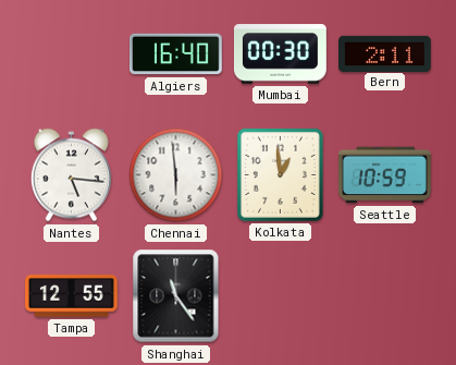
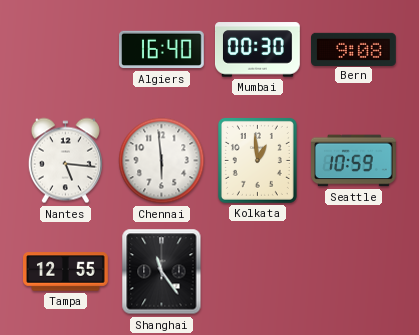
Bern: 2:11 -> 9:08 (354, 49)
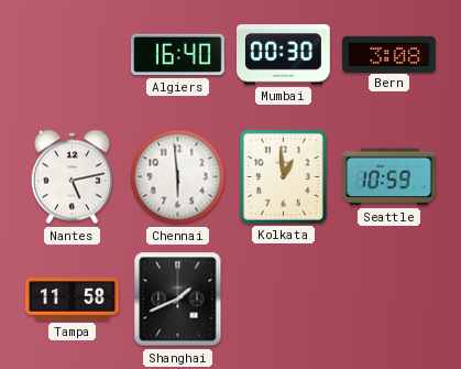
Bern: 9:08 -> 3:08 (389, 54)
Nantes: 5:16 -> 5:13 (72, 177)
Tampa: 12:55 -> 11:58 (73, 300)
Shanghai: 11:24 -> 1:41 (178, 300)
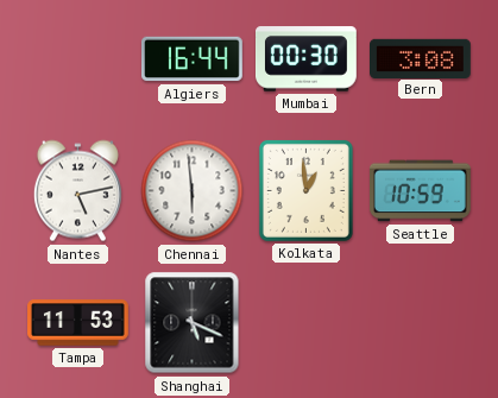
Algiers: 16:40 -> 16:44 (193, 59)
Tampa: 11:58 -> 11:53 (78, 323)
Shanghai: 1:41 -> 5:19 (193, 323)
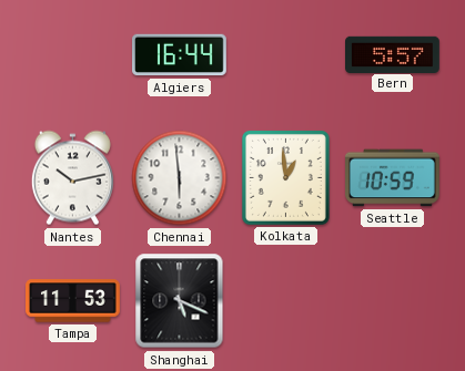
Mumbai: 00:30 -> none (307, 59)
Bern: 3:08 -> 5:57 (393, 54)
Nantes: 5:13 -> 10:13 (72, 178)
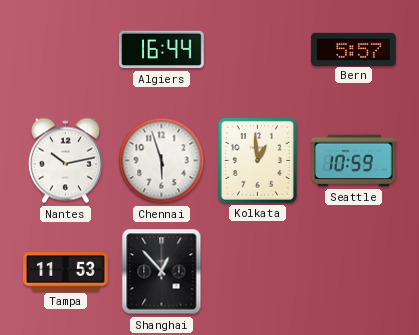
Chennai: 5:59 -> 5:57 (162, 161)
Shanghai: 5:19 -> 12:53 (162, 272)
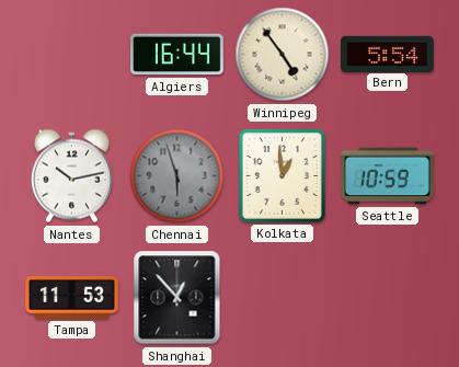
Winnipeg: none -> 4:54 (283, 55)
Bern: 5:57 -> 5:54 (388, 54)
Chennai dial: white -> grey (177, 176)
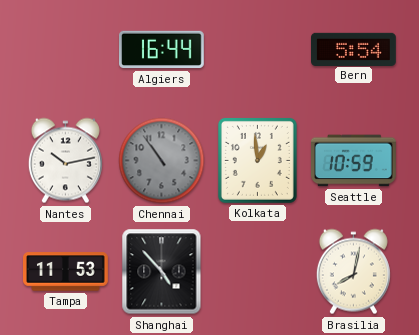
Winnipeg: 4:54 -> none (283, 55)
Chennai: 5:57 -> 10:54 (162, 161)
Shanghai: 12:53 -> 4:53 (162, 272)
Brasilia: none -> 8:02 (353, 272)
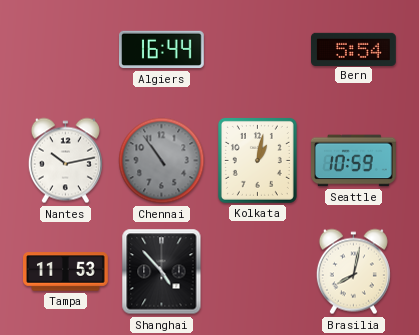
Kolkata: 12:59 -> 1:02 (257, 160)
